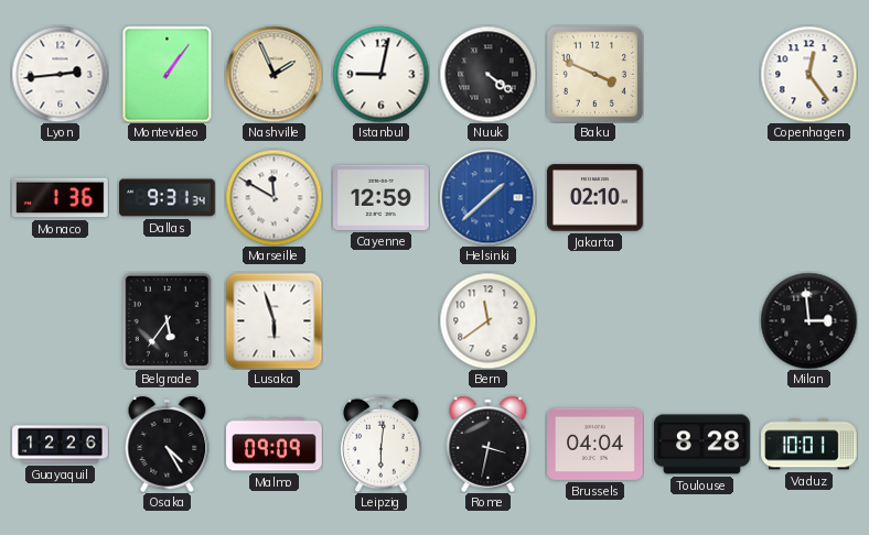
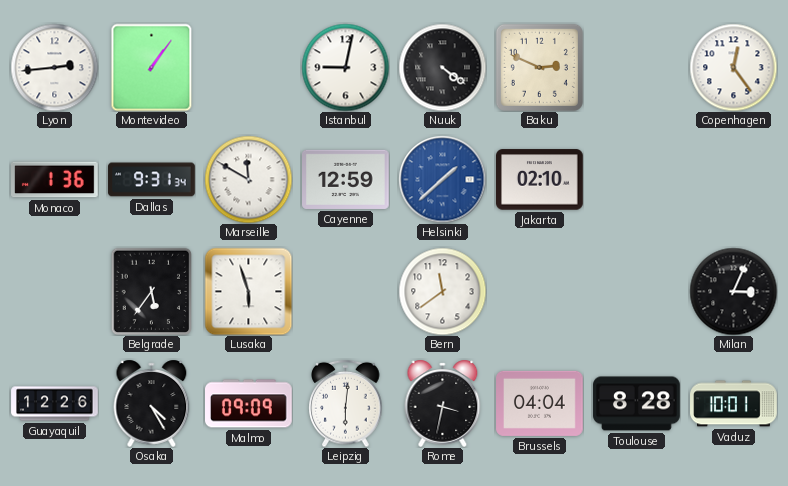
Nashville: 1:56 -> none (273, 74)
Baku: 3:49 -> 2:49 (539, 67)
Milan: 2:59 -> 3:04 (733, 291)
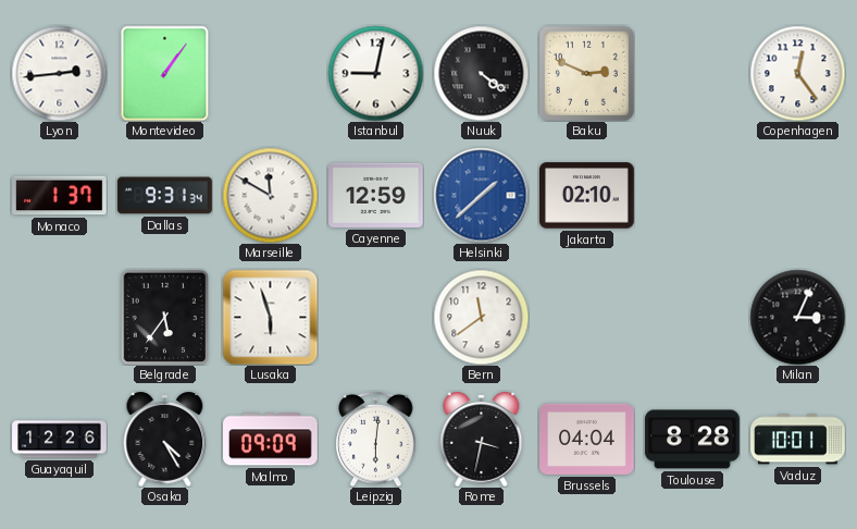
Monaco: 1:36 -> 1:37 (60, 196)
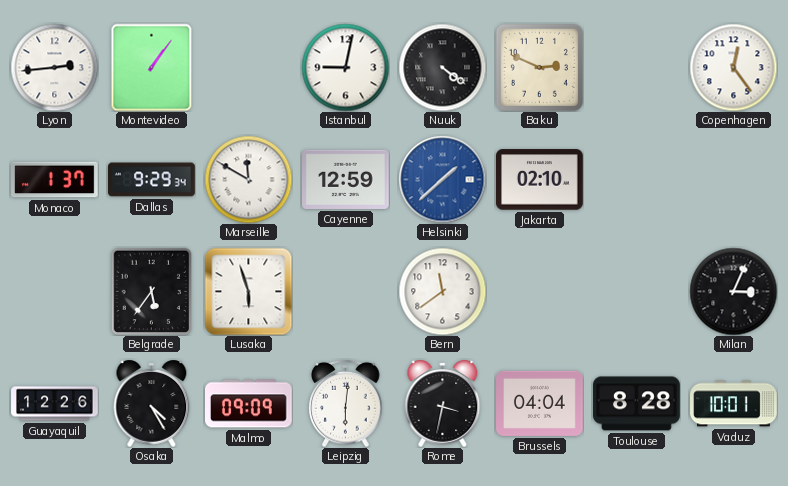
Dallas: 9:31 -> 9:29 (152, 180)
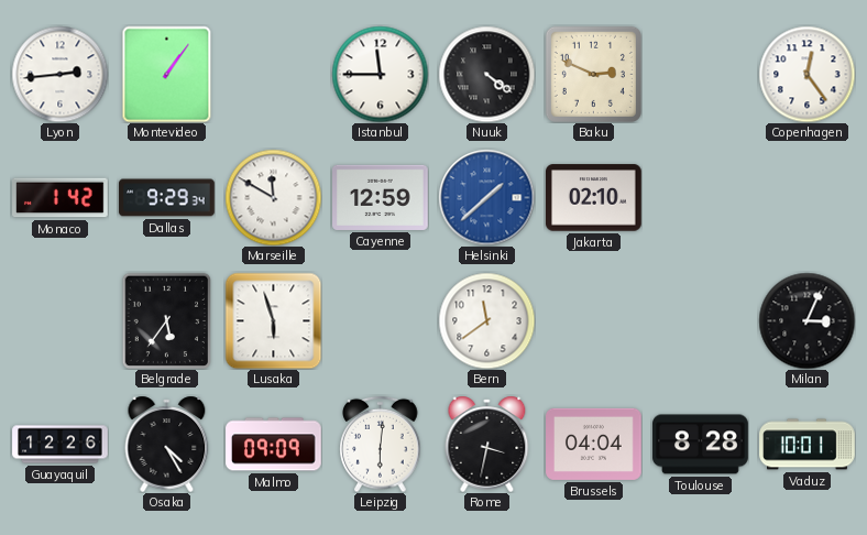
Istanbul: 9:02 -> 11:45 (380, 74)
Monaco: 1:37 -> 1:42 (61, 198)
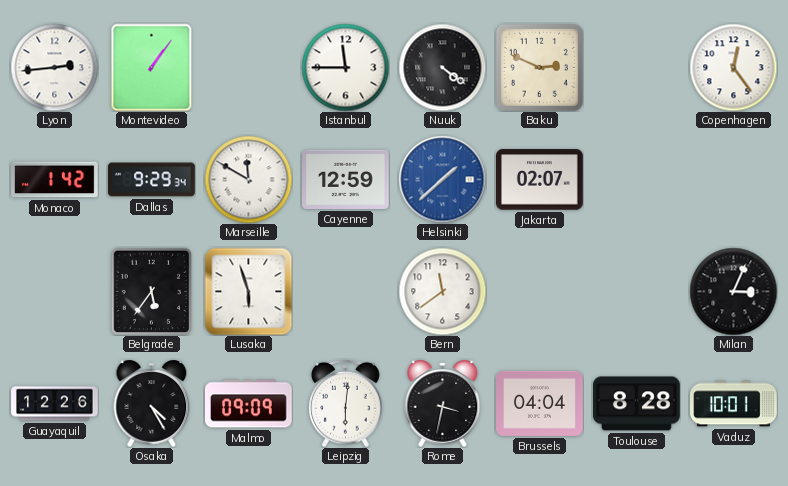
Jakarta: 02:10 -> 02:07 (540, 180)
